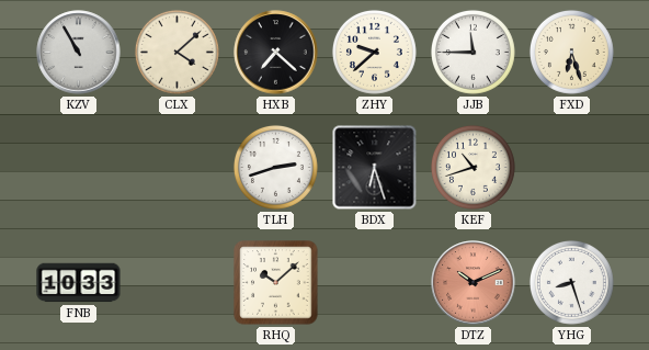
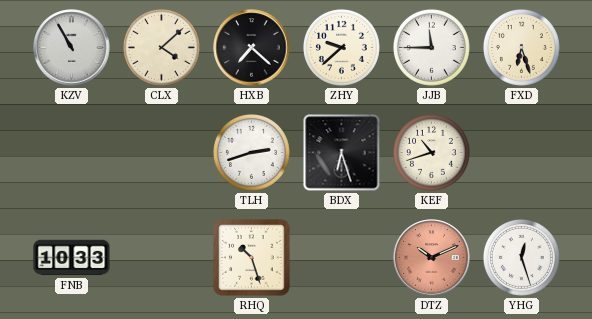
RHQ: 10:08 -> 10:27 (252, 258)
YHG: 8:27 -> 12:27 (521, 257)
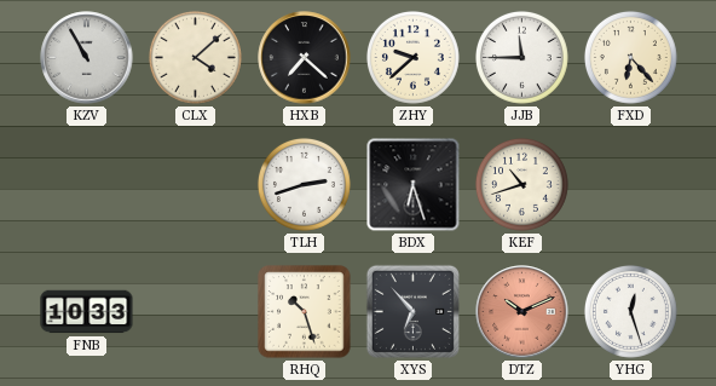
FXD: 6:27 -> 6:23 (630, 57)
XYS: none -> 6:53 (412, 311)
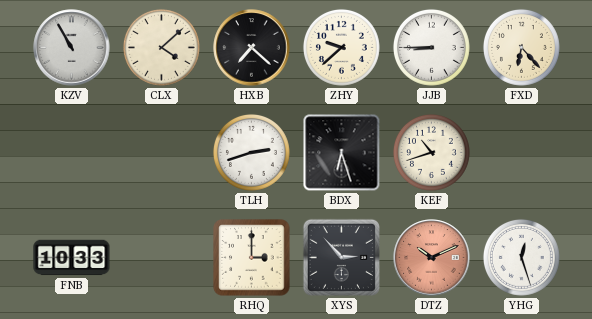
JJB: 11:45 -> 8:45 (431, 47)
RHQ: 10:27 -> 3:00 (252, 258)
XYS: 6:53 -> 2:53 (341, 257)
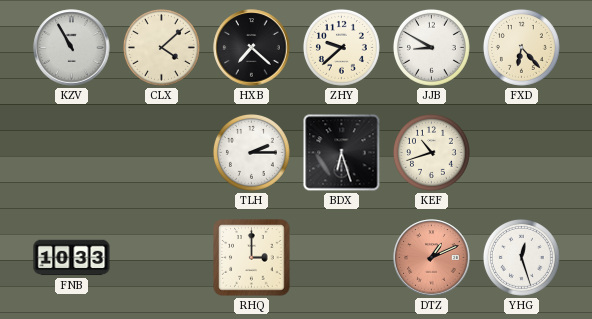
JJB: 8:45 -> 8:50 (431, 47)
TLH: 2:42 -> 2:15 (251, 152)
XYS: 2:53 -> none (341, 257)
DTZ: 10:11 -> 1:11 (432, 258)
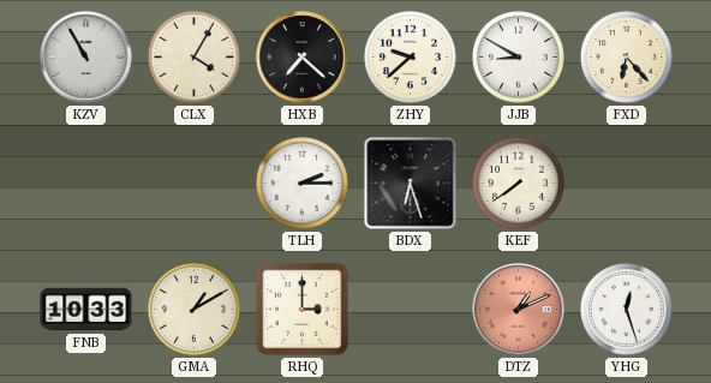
CLX: 4:08 -> 4:05 (193, 56)
KEF: 10:42 -> 7:39 (518, 182)
GMA: none -> 1:10 (193, 309)
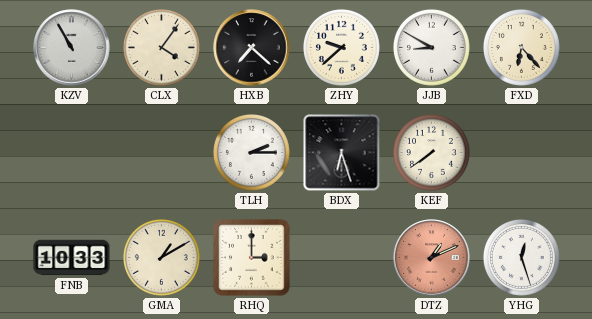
CLX: 4:05 -> 4:06 (161, 47)
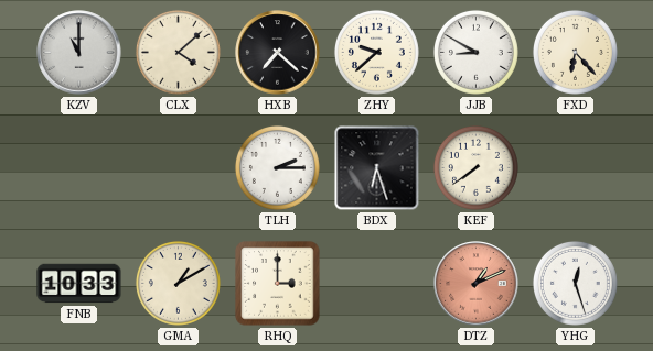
KZV: 10:55 -> 11:00 (79, 53)
CLX: 4:06 -> 4:08 (178, 52)
